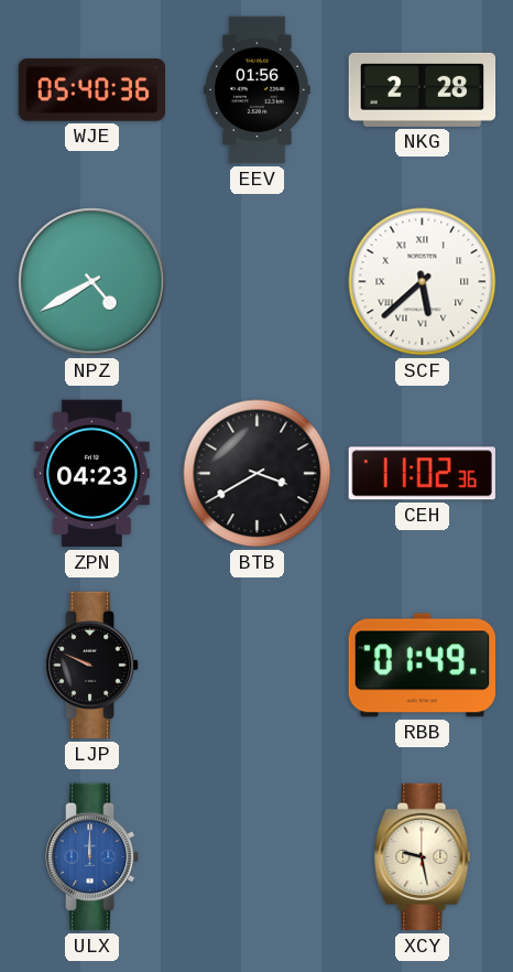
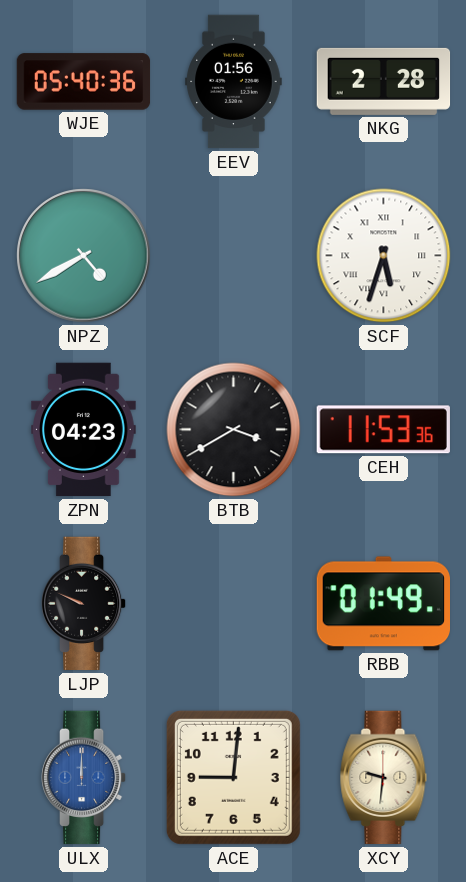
SCF: 5:38 -> 5:33 (384, 256)
CEH: 11:02 -> 11:53 (383, 430)
ACE: none -> 9:01 (233, 777)
XCY: 9:28 -> 9:31 (384, 778)
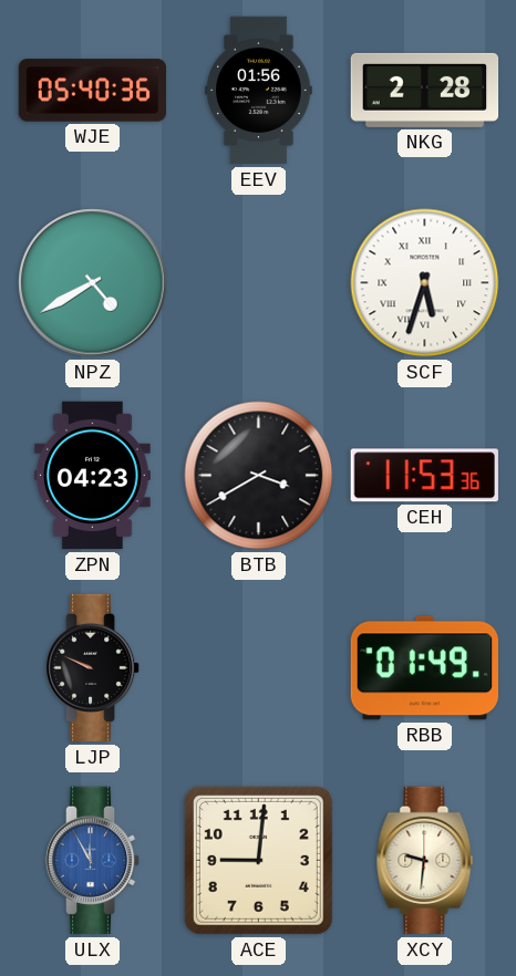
ULX: 12:00 -> 11:55 (93, 861)
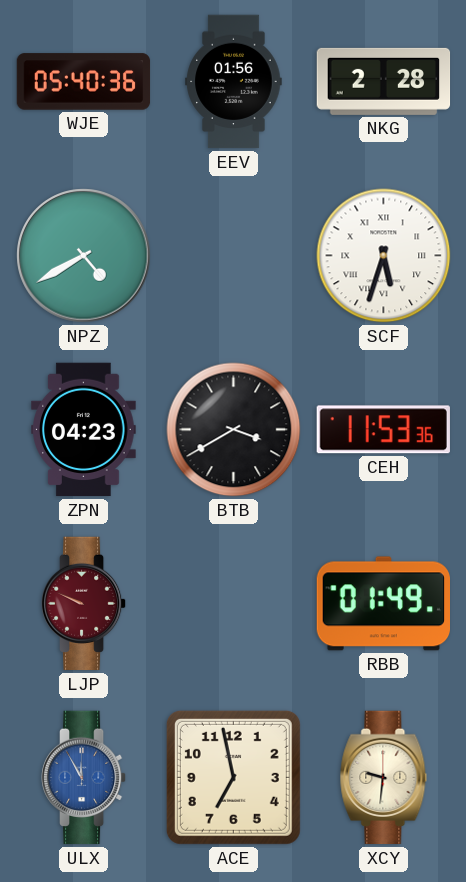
LJP dial: black -> burgundy (84, 604)
ACE: 9:01 -> 6:58 (233, 777)
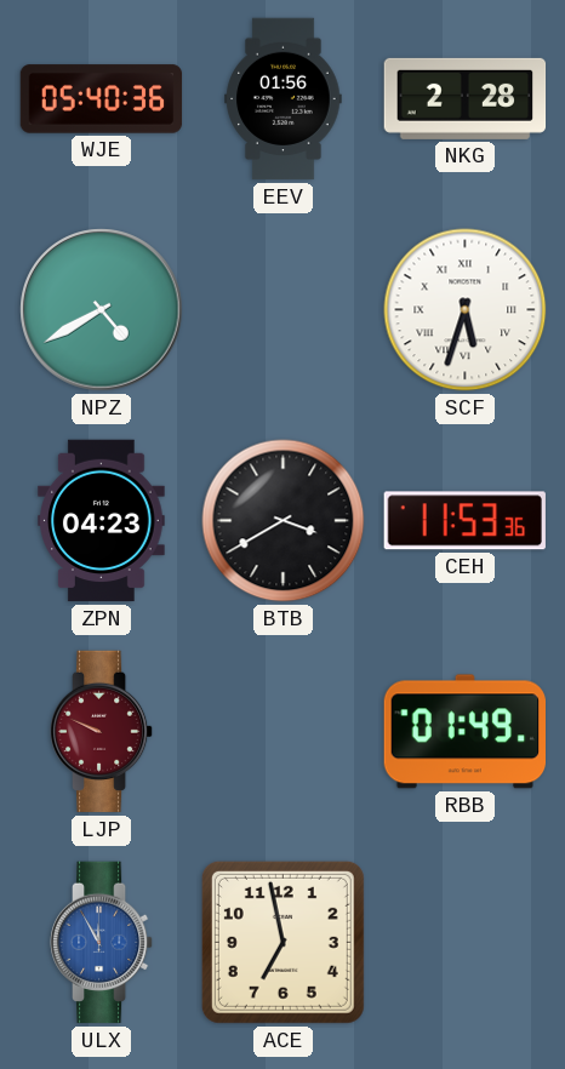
XCY: 9:31 -> none (384, 778)
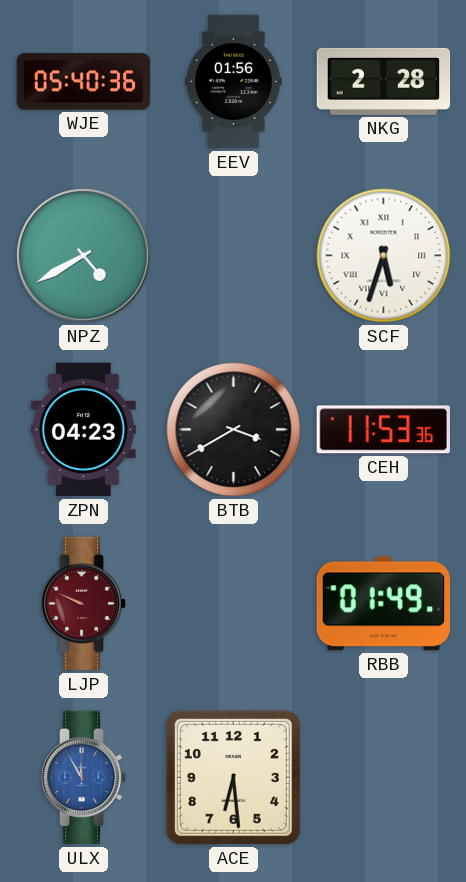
ACE: 6:58 -> 6:29 (233, 777)
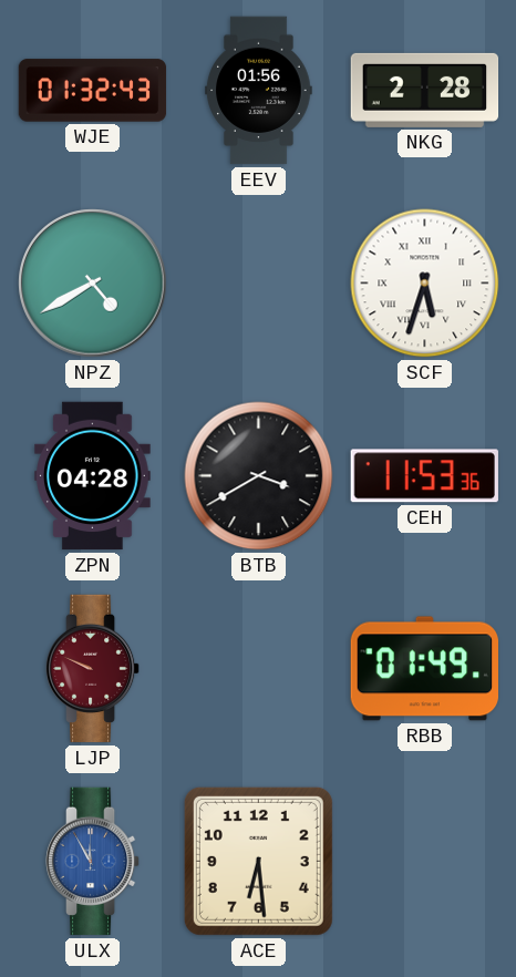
WJE: 05:40 -> 01:32 (93, 91)
ZPN: 04:23 -> 04:28 (93, 476)
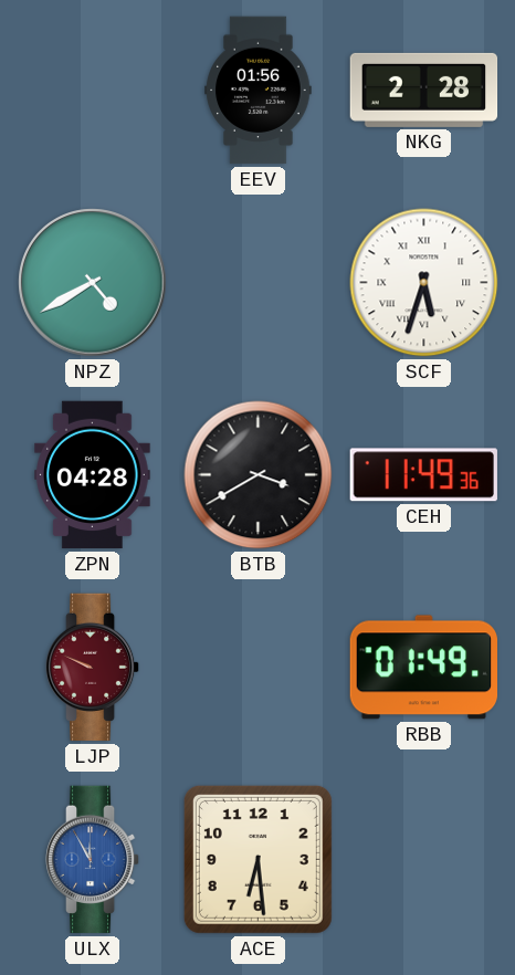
WJE: 01:32 -> none (93, 91)
CEH: 11:53 -> 11:49 (423, 475)
